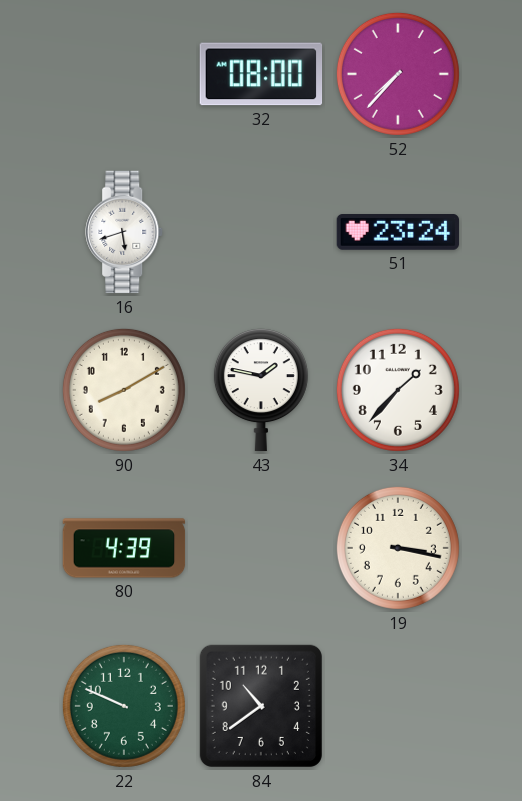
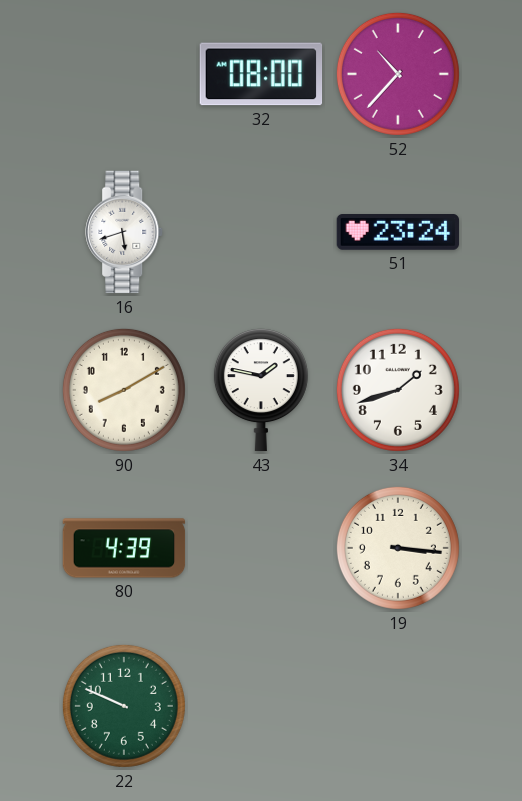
52: 7:37 -> 10:37 (398, 74)
34: 1:37 -> 1:42 (398, 390)
19: 3:17 -> 3:16 (398, 548)
84: 10:39 -> none (261, 706)
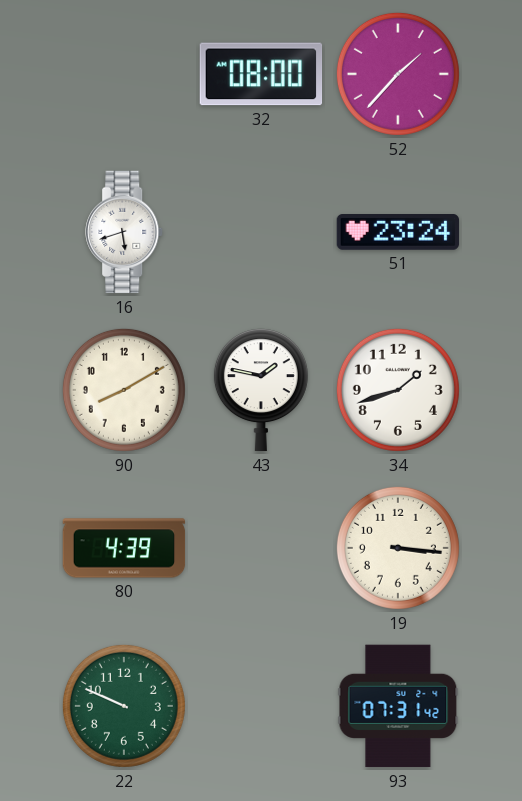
52: 10:37 -> 1:37 (398, 74)
93: none -> 07:31 (398, 706)
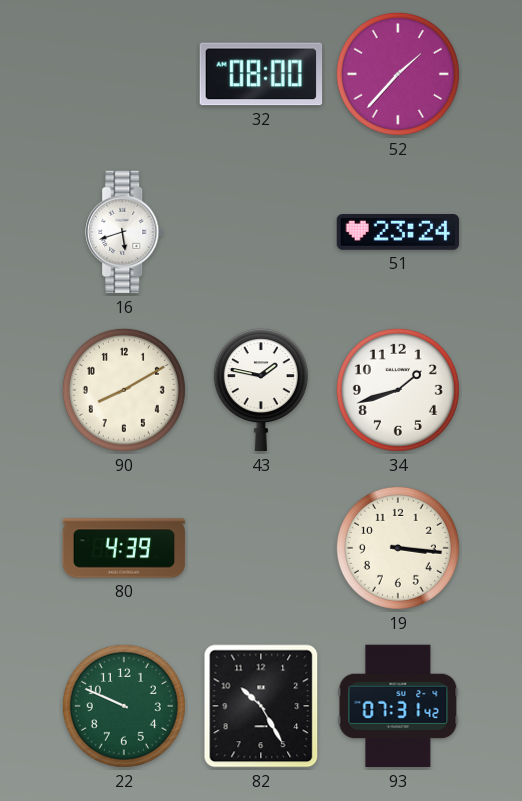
82: none -> 10:25 (261, 706)
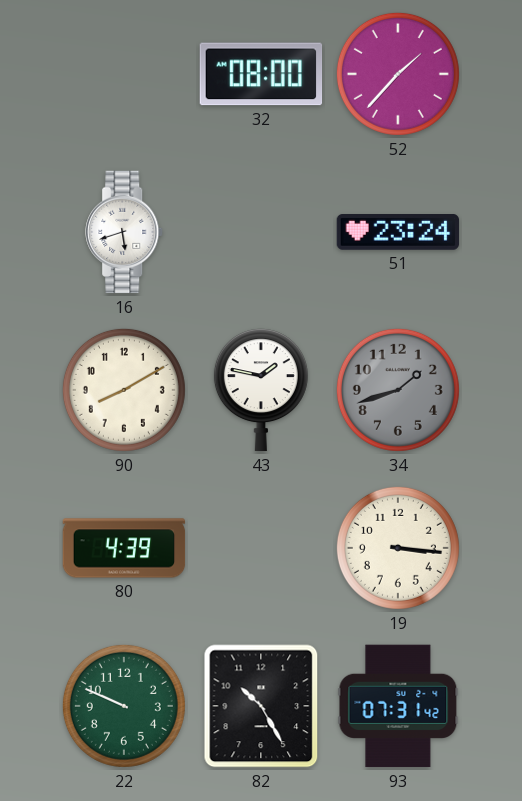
34 dial: white -> grey (398, 390)
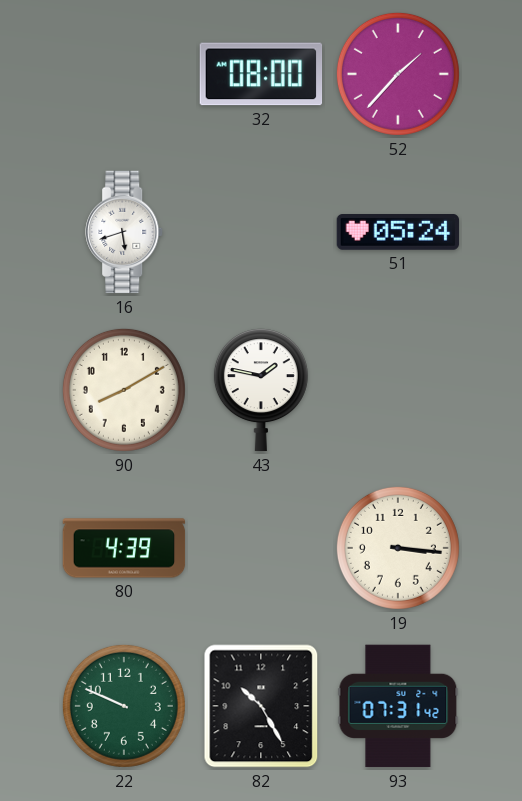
51: 23:24 -> 05:24 (398, 233)
34: 1:42 -> none (398, 390)
